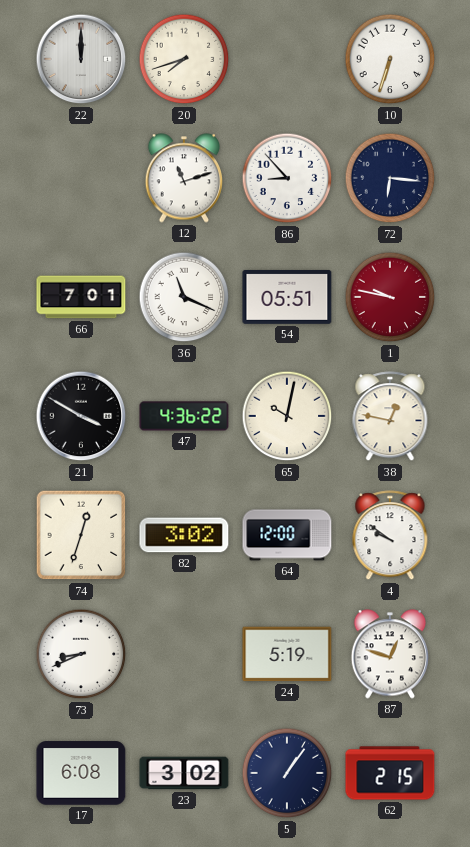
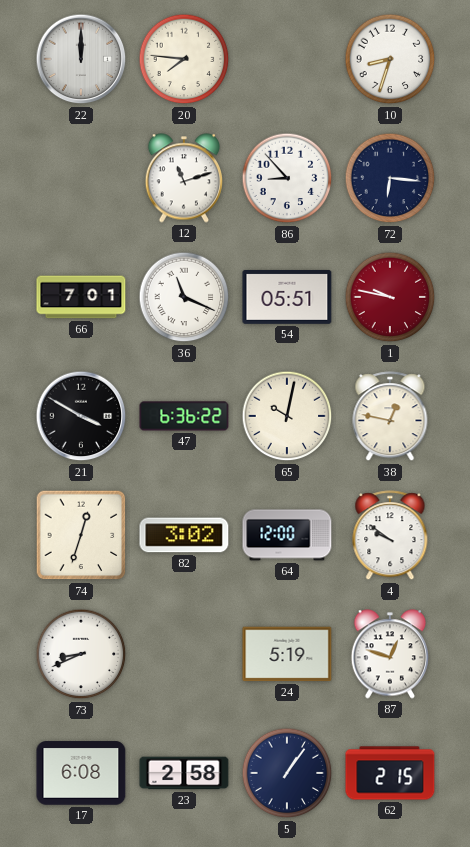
20: 7:42 -> 7:46 (184, 59)
10: 6:33 -> 8:33 (390, 59)
47: 4:36 -> 6:36 (184, 416)
23: 3:02 -> 2:58 (184, 773)
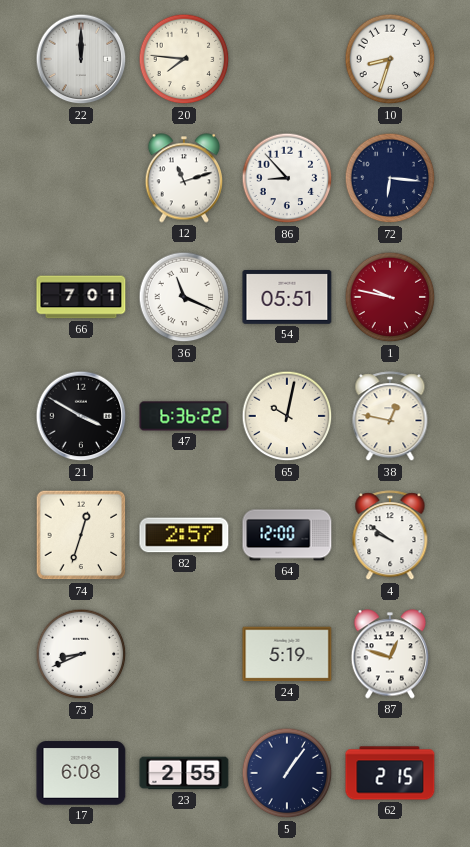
82: 3:02 -> 2:57 (184, 535)
23: 2:58 -> 2:55 (184, 773)
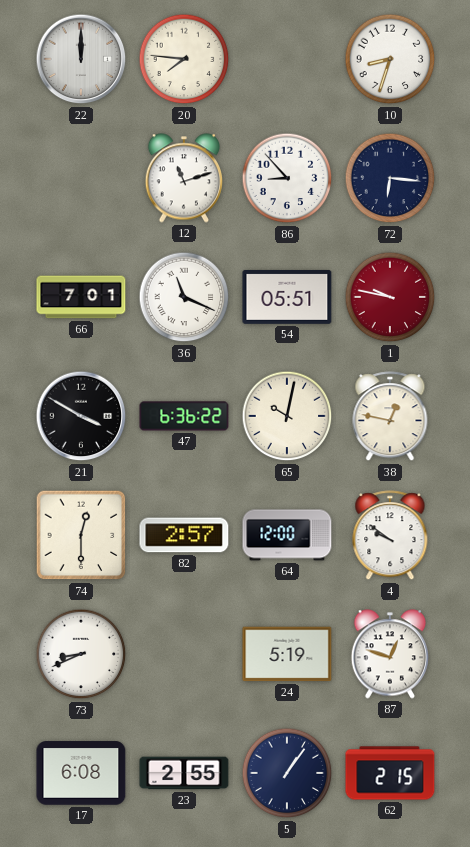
74: 12:33 -> 12:30 (81, 535)
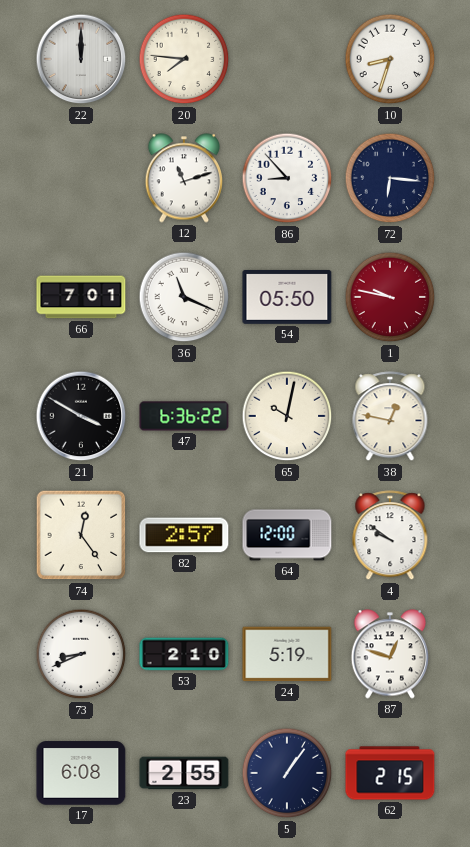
54: 05:51 -> 05:50 (287, 297)
74: 12:30 -> 12:24 (81, 535)
53: none -> 2:10 (184, 654)
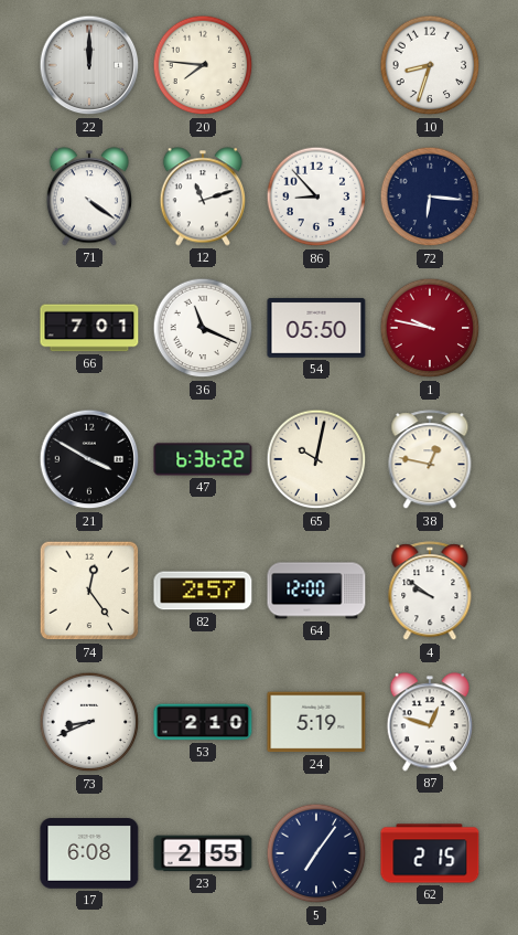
71: none -> 4:21 (88, 196)
5: 1:06 -> 7:06 (316, 853)
